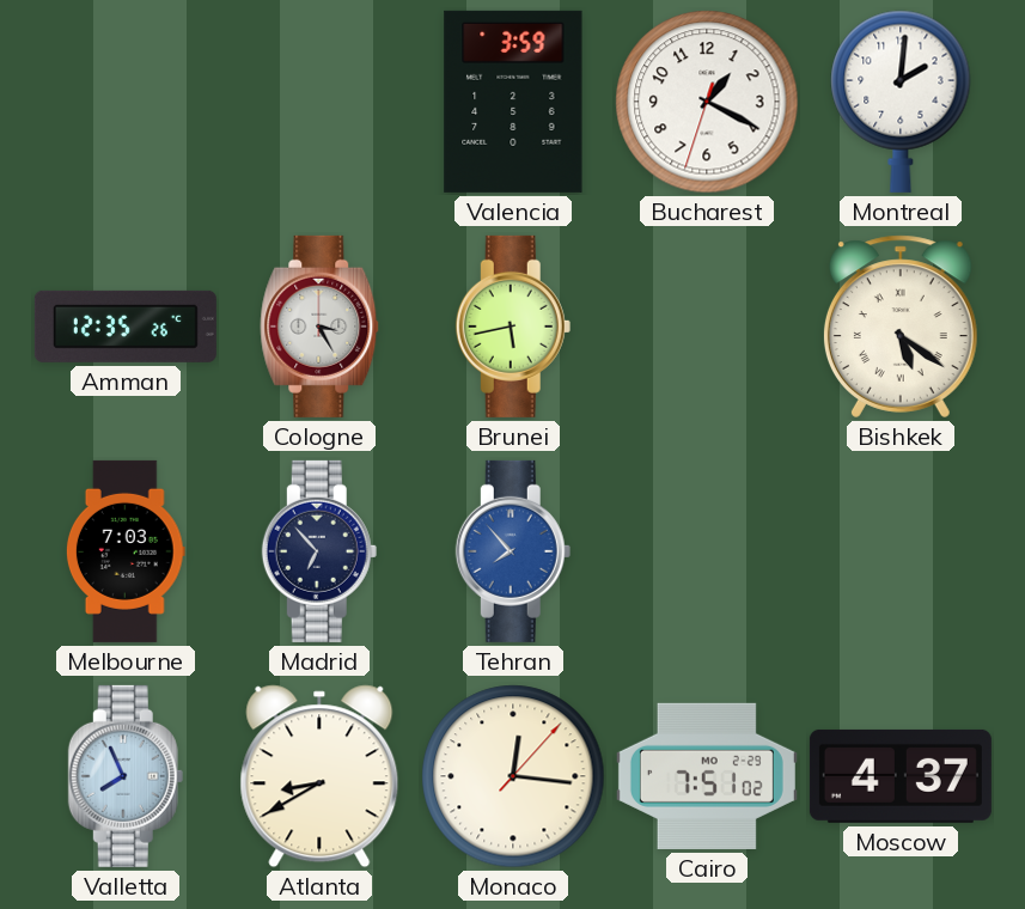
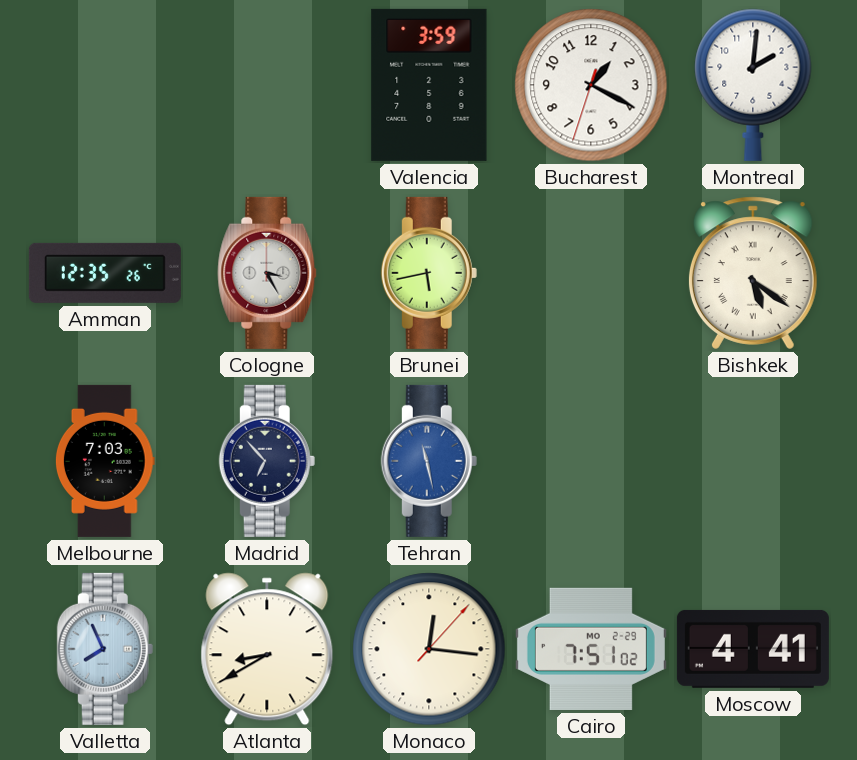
Tehran: 7:53 -> 11:28 (429, 461)
Moscow: 4:37 -> 4:41 (753, 649)
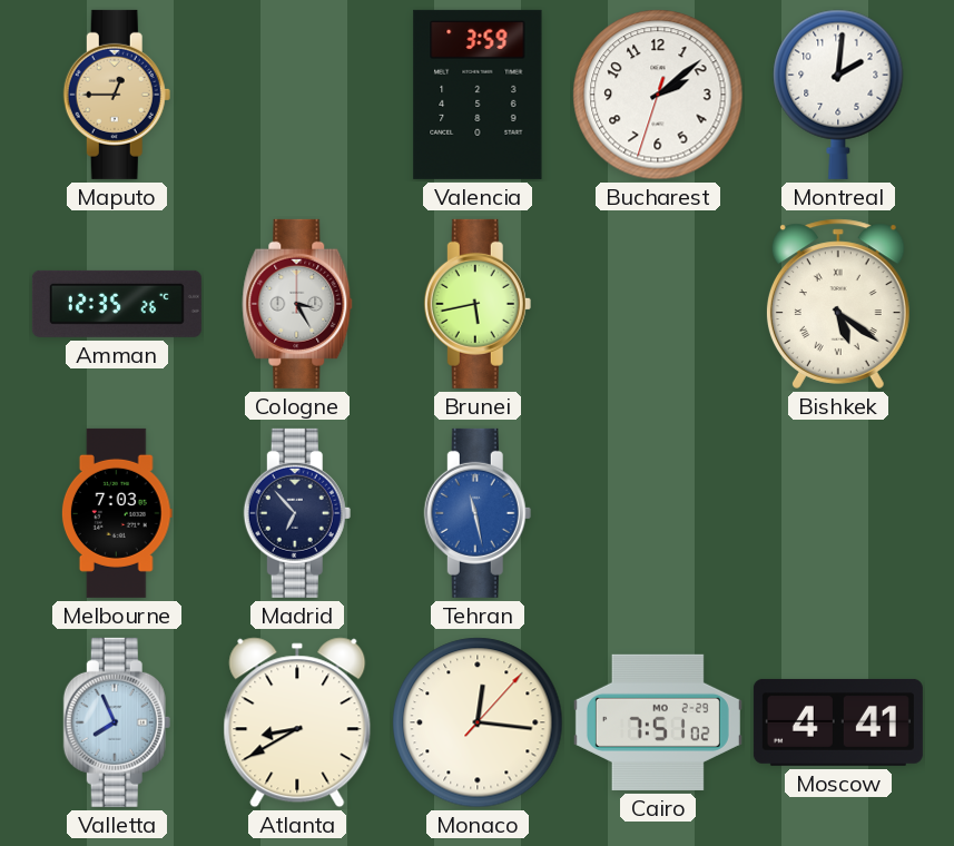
Maputo: none -> 12:45 (117, 95)
Bucharest: 1:19 -> 2:08 (658, 95)
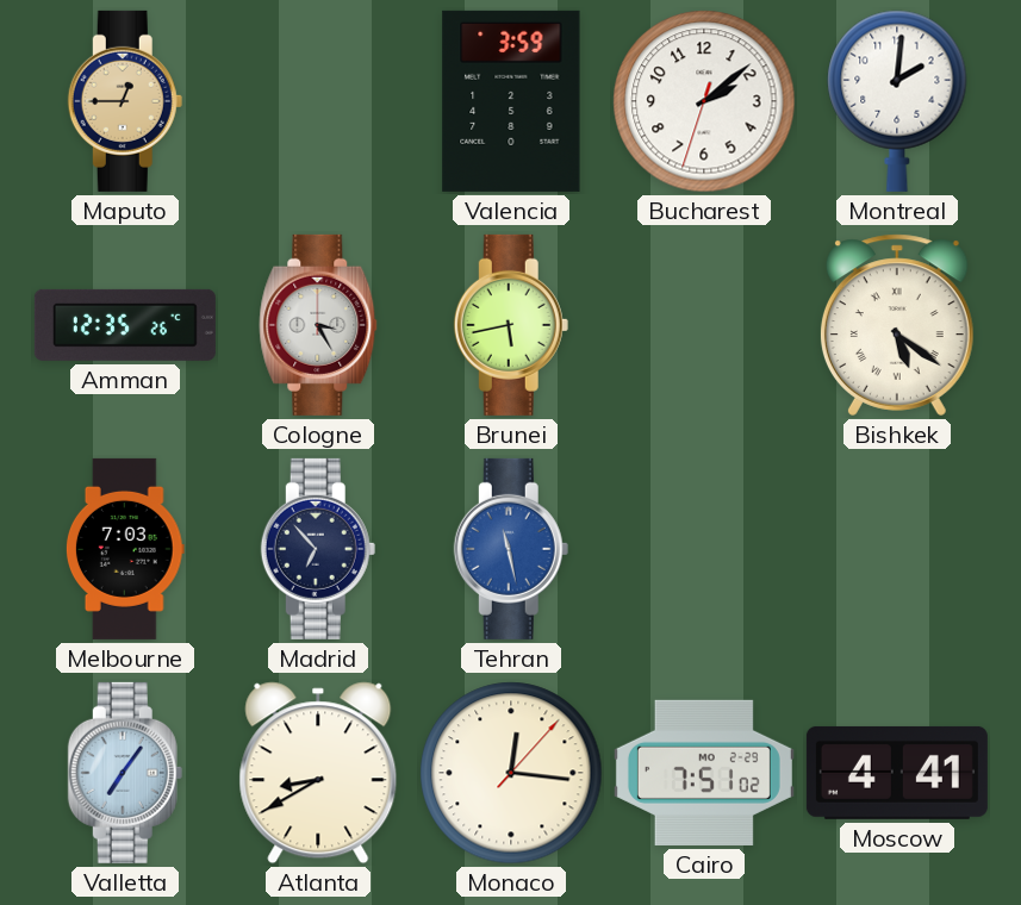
Valletta: 7:56 -> 7:06 (125, 773)
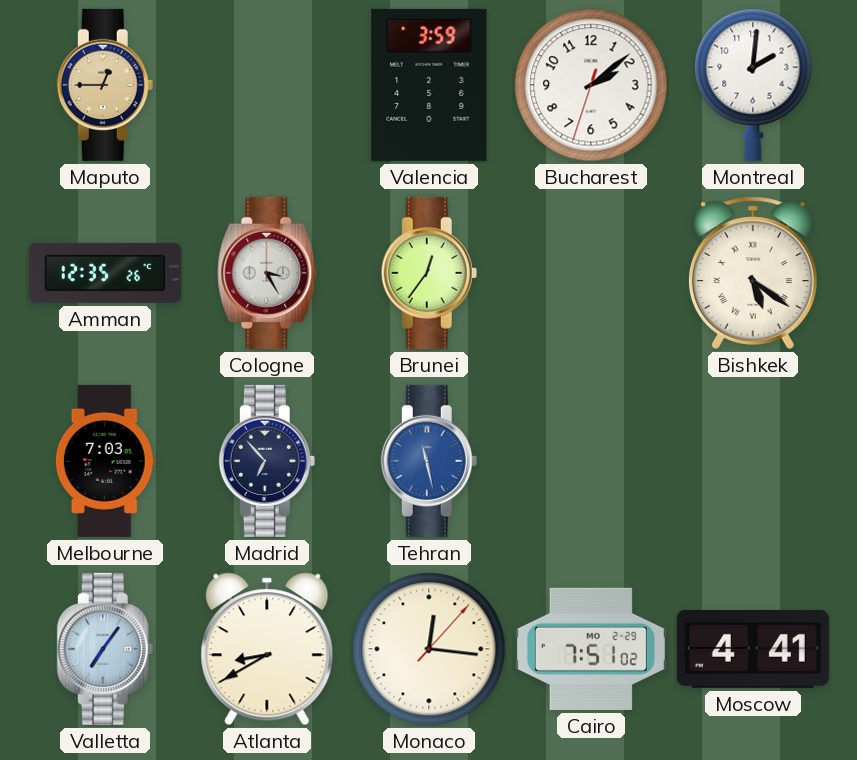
Brunei: 5:43 -> 12:36 (429, 273)
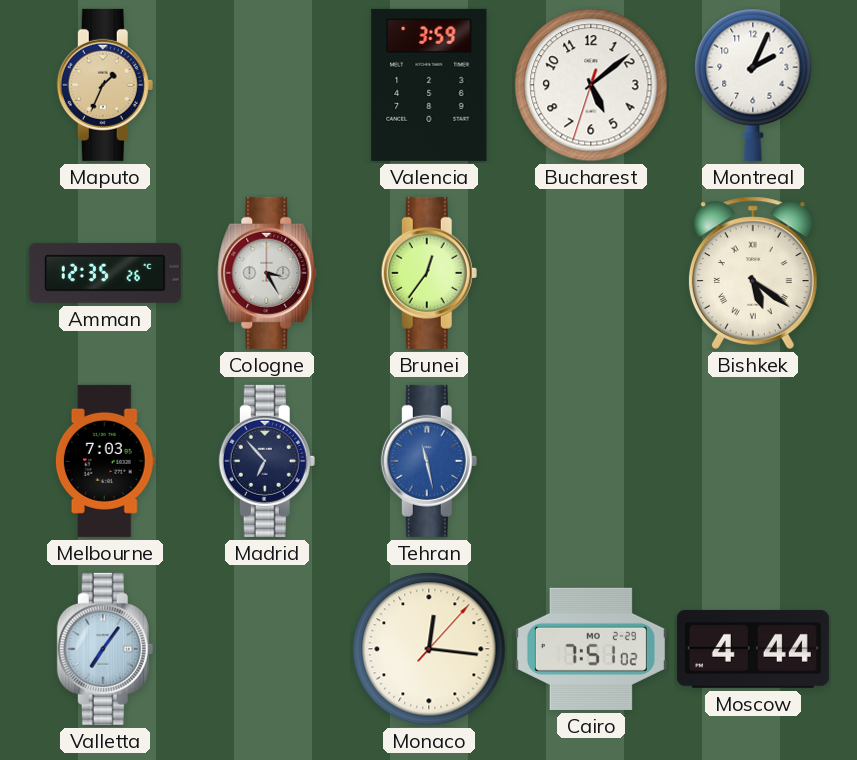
Maputo: 12:45 -> 1:34 (105, 85)
Bucharest: 2:08 -> 5:08 (591, 85)
Montreal: 2:01 -> 2:04 (753, 85)
Atlanta: 8:40 -> none (267, 649)
Moscow: 4:41 -> 4:44 (753, 649)
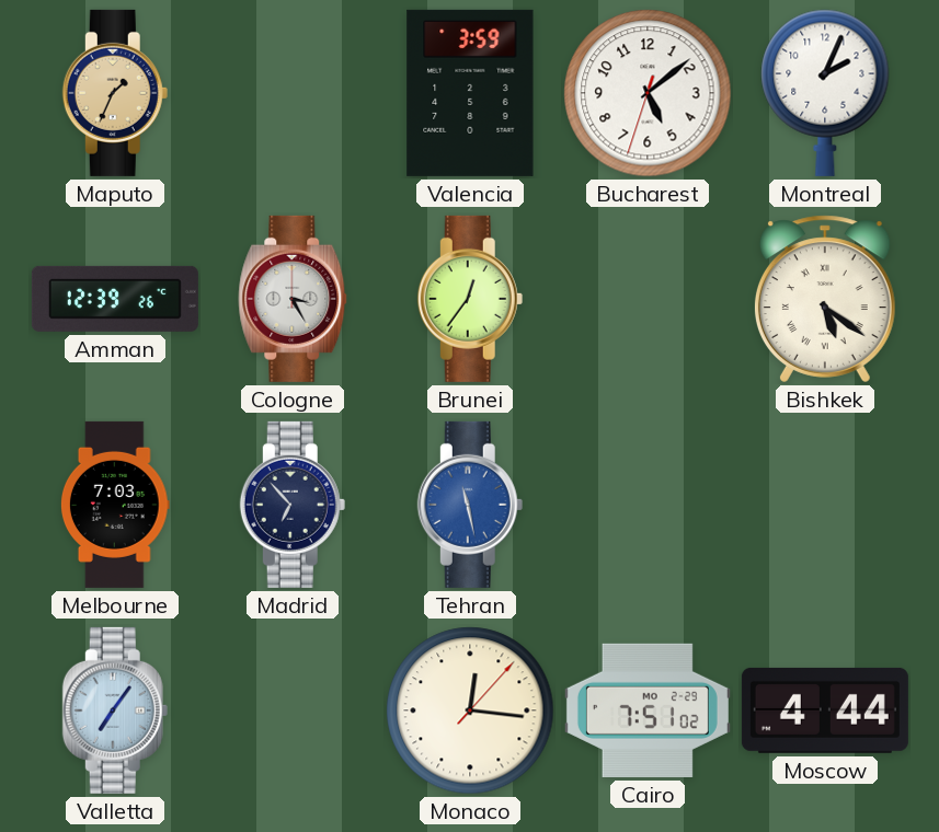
Amman: 12:35 -> 12:39 (115, 299)
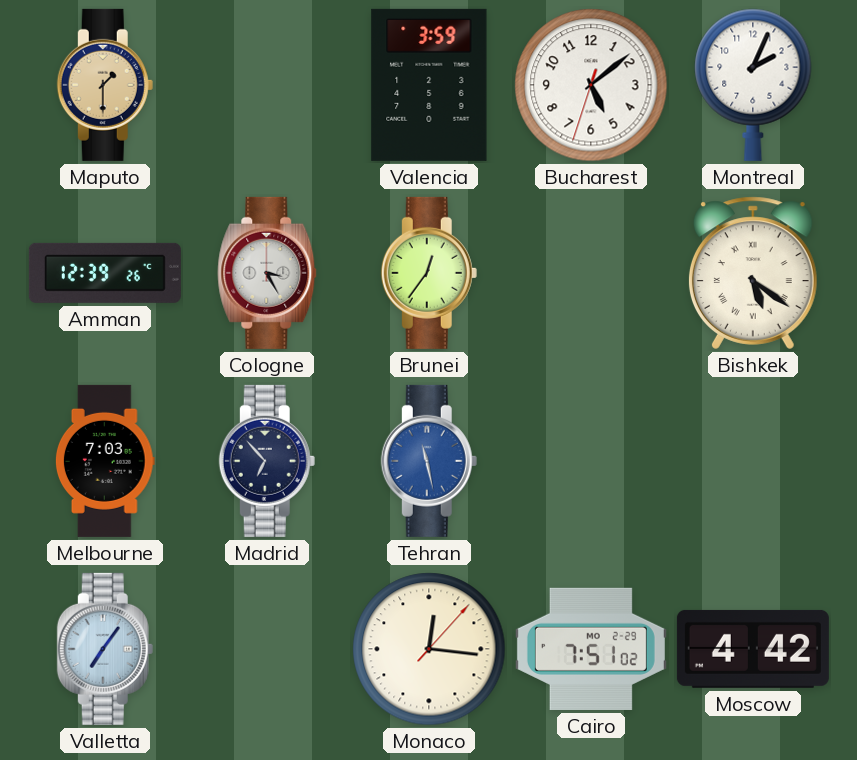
Maputo: 1:34 -> 1:30 (105, 85)
Moscow: 4:44 -> 4:42 (753, 649)
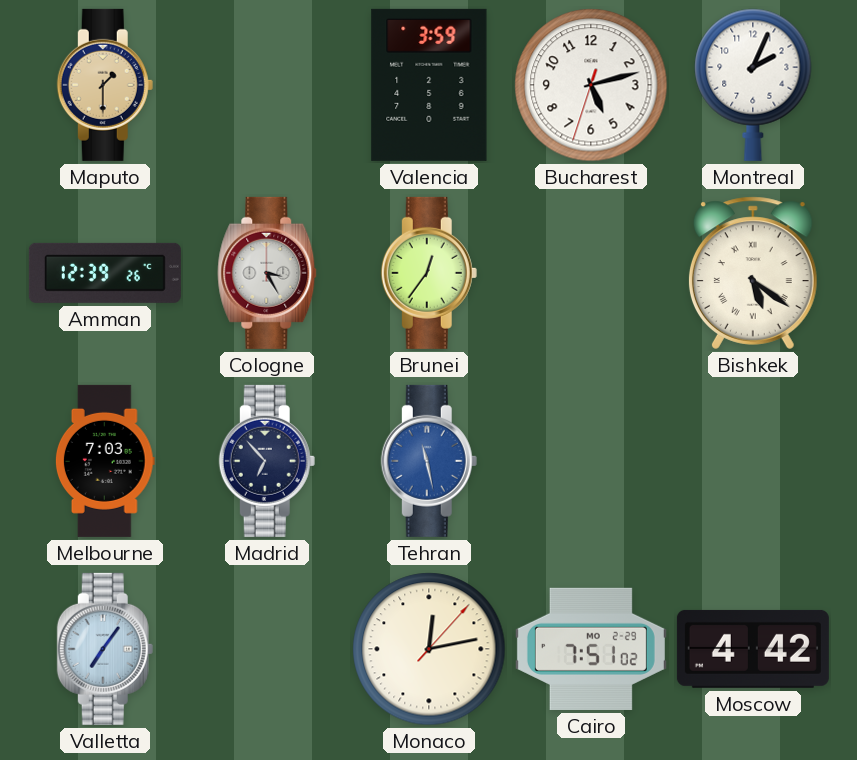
Bucharest: 5:08 -> 5:12 (591, 85)
Monaco: 12:16 -> 12:13 (429, 649)
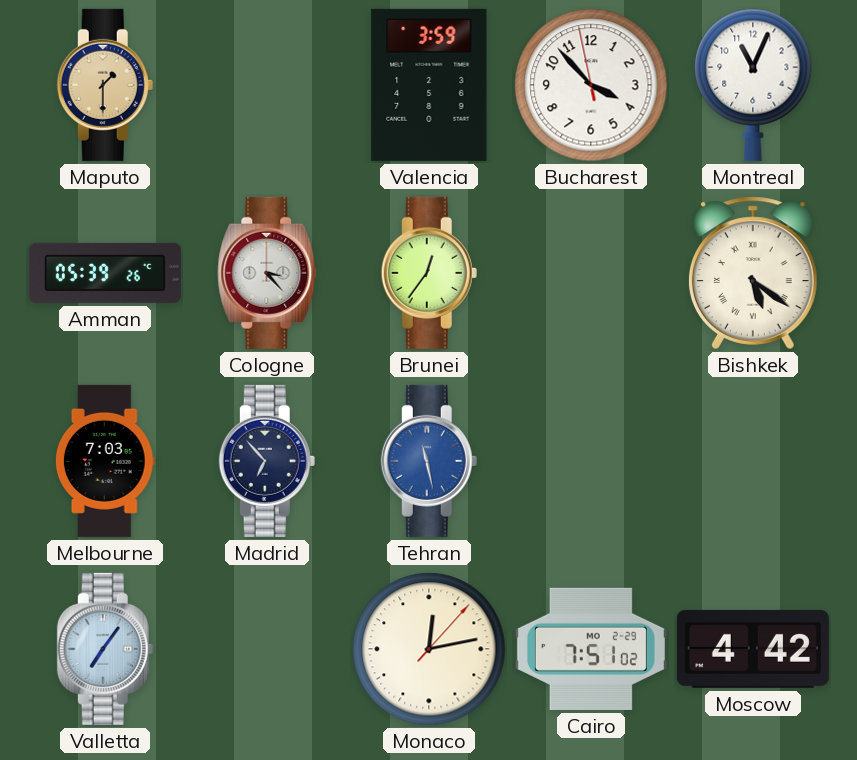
Bucharest: 5:12 -> 3:52 (591, 85)
Montreal: 2:04 -> 11:04 (753, 85)
Amman: 12:39 -> 05:39 (105, 273)
Cologne: 3:25 -> 3:23 (267, 273)
